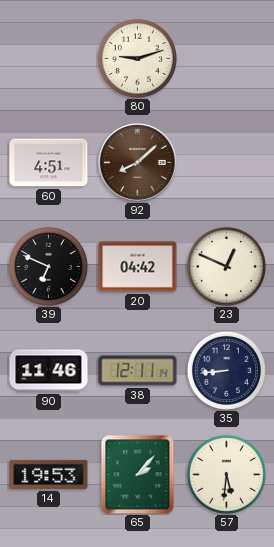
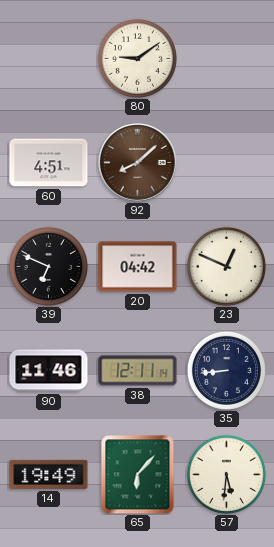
80: 9:12 -> 9:09 (137, 58)
14: 19:53 -> 19:49 (49, 474)
65: 2:07 -> 6:07 (138, 474)
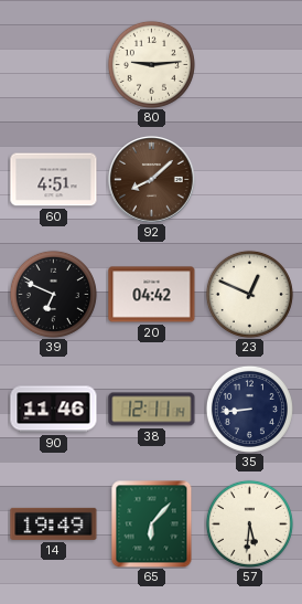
80: 9:09 -> 9:14 (151, 64)
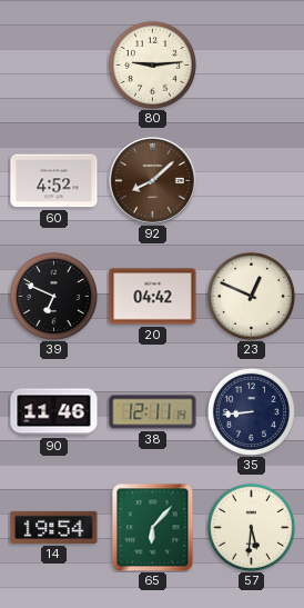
60: 4:51 -> 4:52 (54, 181)
14: 19:49 -> 19:54 (54, 527)
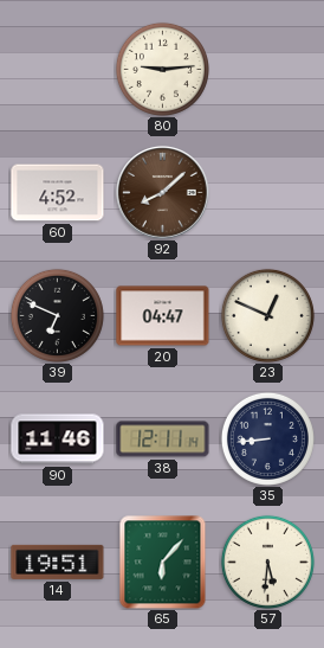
20: 04:42 -> 04:47 (163, 316)
14: 19:54 -> 19:51 (58, 562)
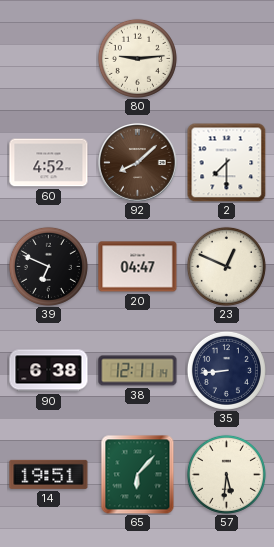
2: none -> 7:30 (226, 162)
90: 11:46 -> 6:38 (49, 371)
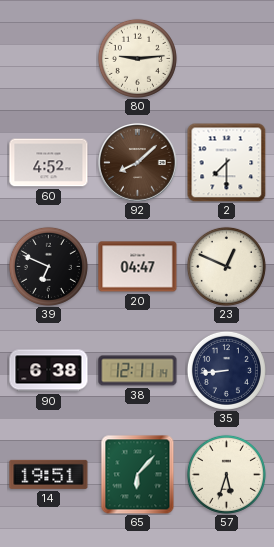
57: 5:31 -> 5:33 (226, 474)
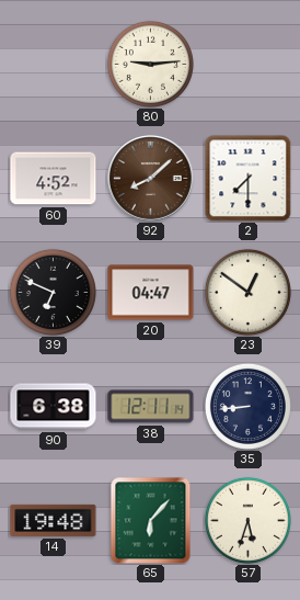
23: 12:49 -> 12:51 (247, 292)
14: 19:51 -> 19:48 (54, 520)
